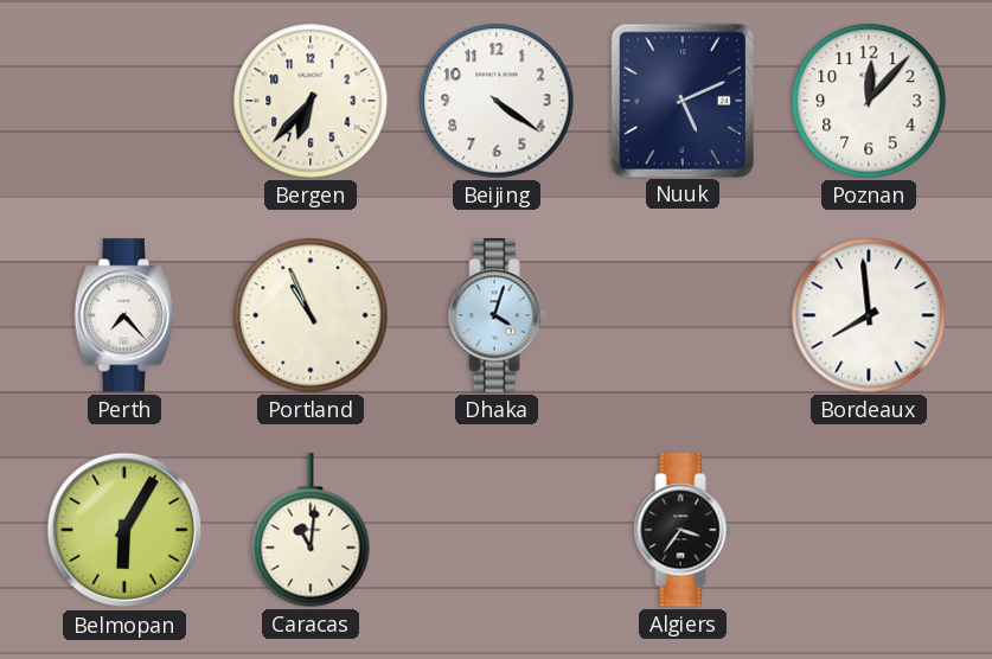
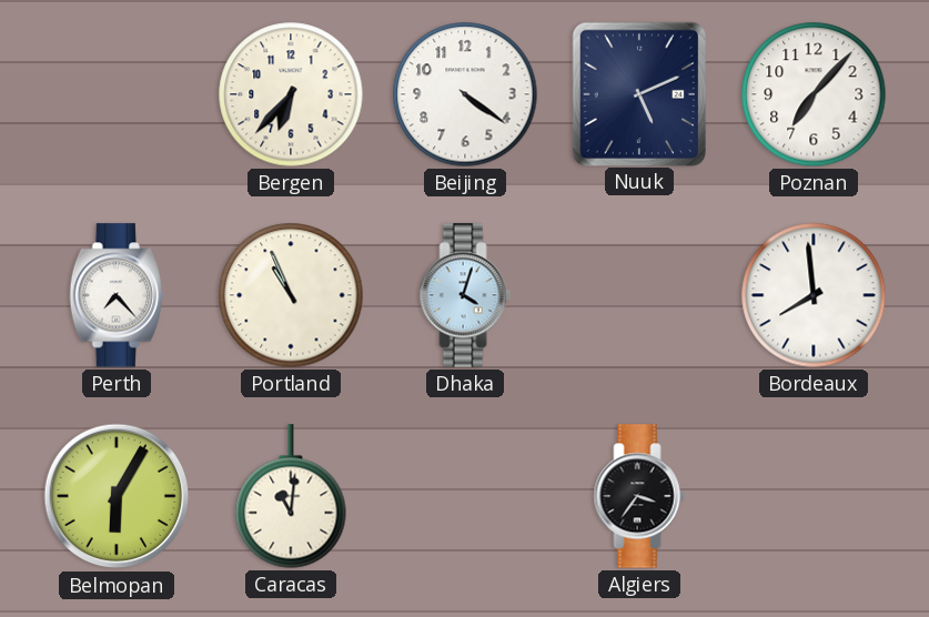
Poznan: 12:07 -> 7:07 (814, 94)
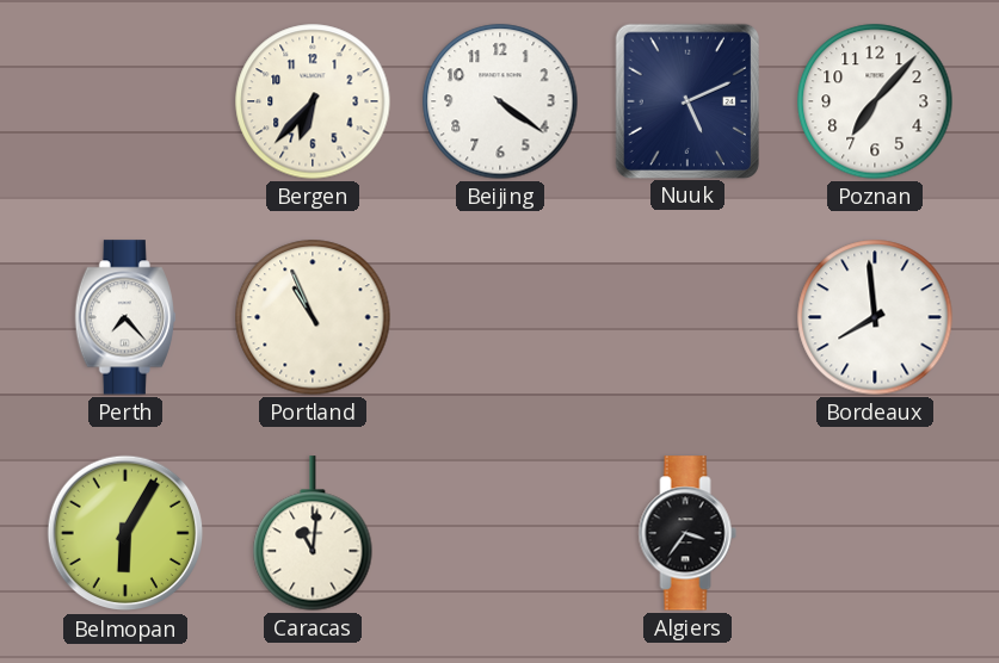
Dhaka: 4:03 -> none (465, 295)
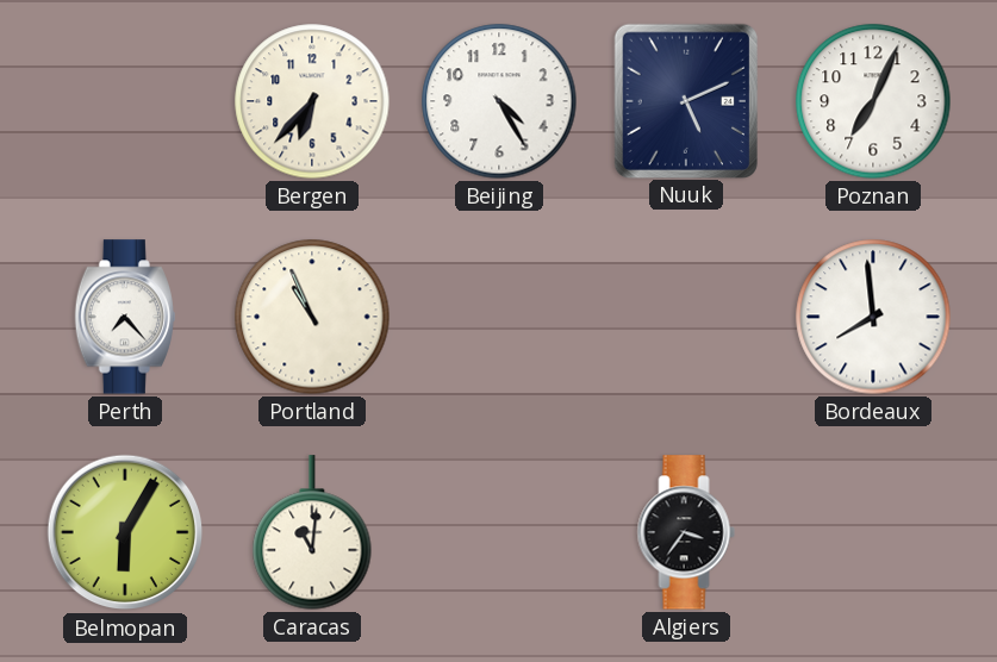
Beijing: 4:21 -> 4:25 (499, 101)
Poznan: 7:07 -> 7:04 (873, 101)
